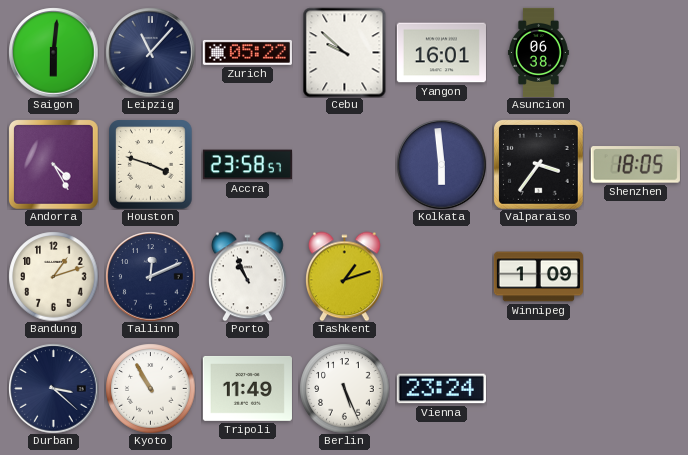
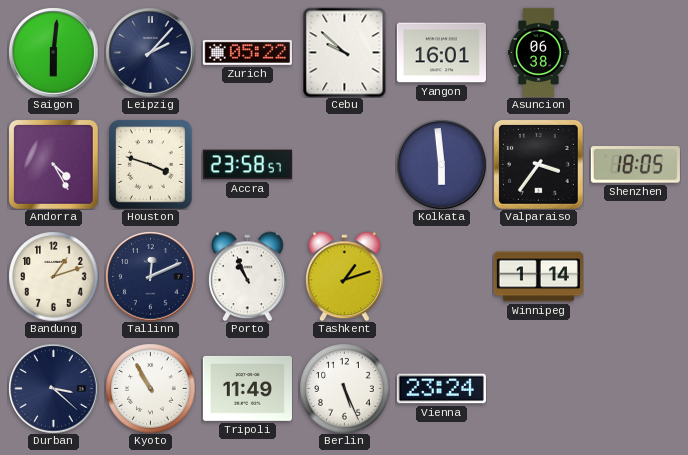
Leipzig: 11:07 -> 2:07 (150, 52)
Winnipeg: 1:09 -> 1:14 (538, 277)
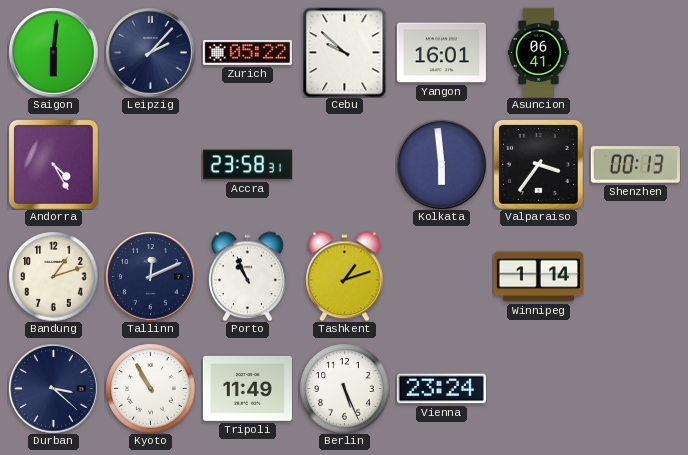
Asuncion: 06:38 -> 06:41 (539, 52)
Houston: 3:48 -> none (151, 164)
Accra: 23:58:57 -> 23:58:31 (247, 165)
Shenzhen: 18:05 -> 00:13 (635, 165)
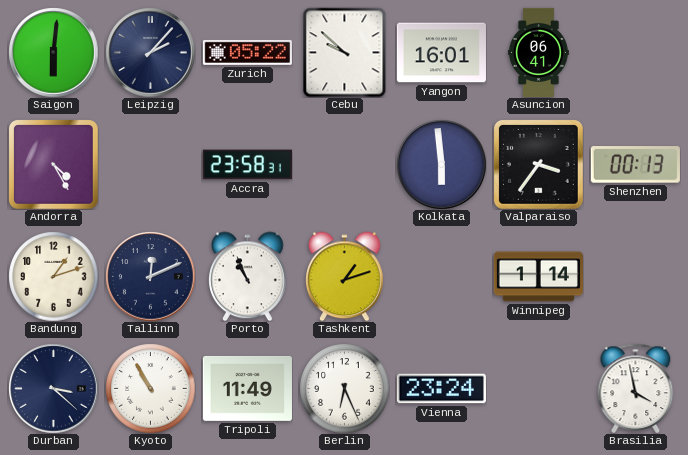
Berlin: 5:26 -> 6:26 (344, 388)
Brasilia: none -> 3:58 (636, 388)
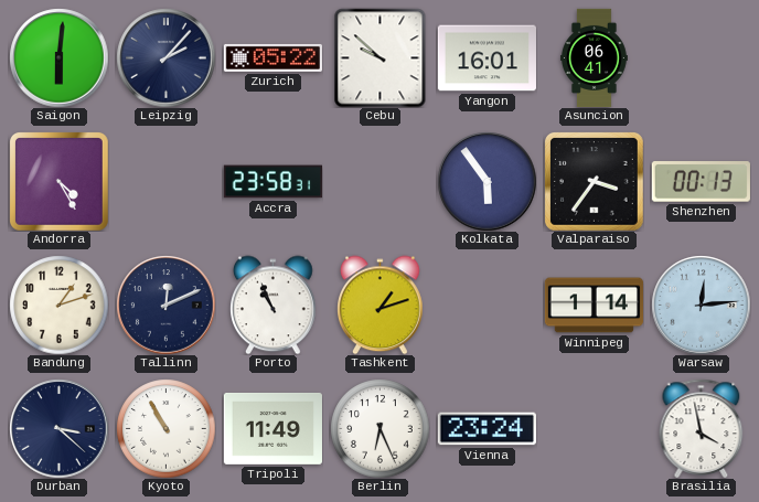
Kolkata: 5:59 -> 5:54 (487, 181)
Warsaw: none -> 12:14 (701, 305)
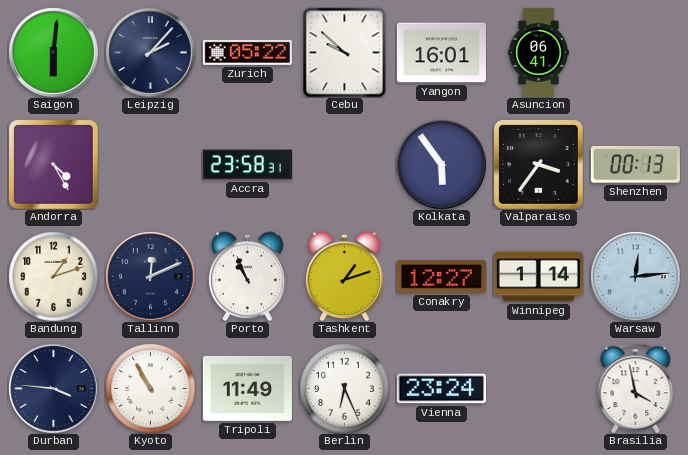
Conakry: none -> 12:27 (441, 277)
Durban: 3:22 -> 3:46 (53, 388)
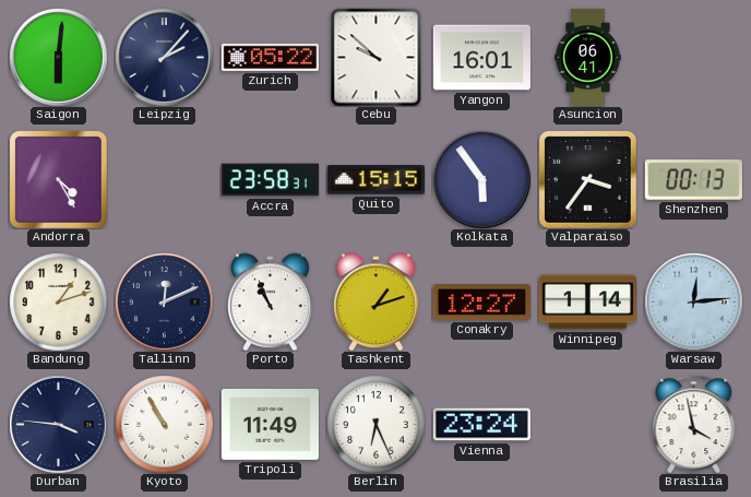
Quito: none -> 15:15 (375, 180)
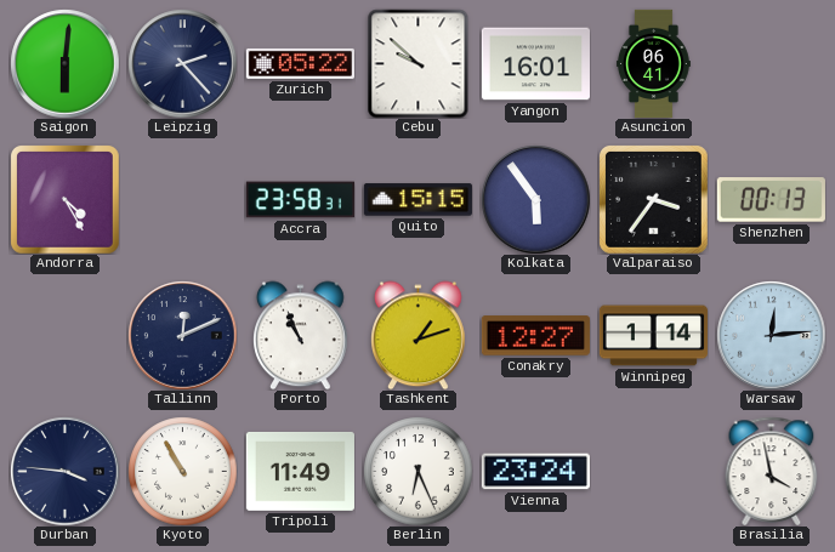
Leipzig: 2:07 -> 2:23 (182, 63)
Bandung: 1:12 -> none (58, 301)
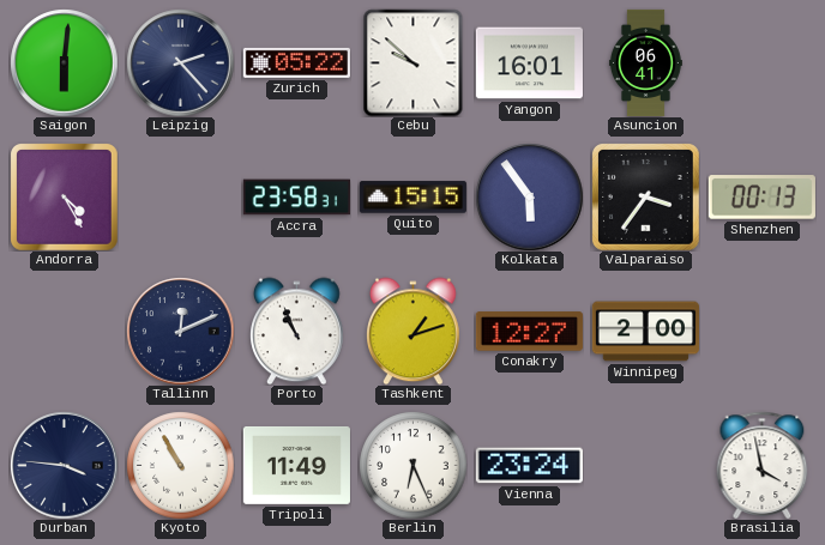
Winnipeg: 1:14 -> 2:00 (645, 332)
Warsaw: 12:14 -> none (771, 335)
